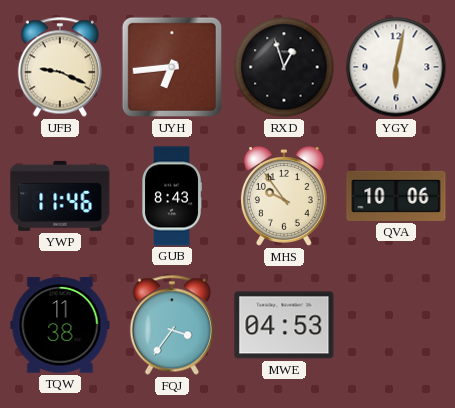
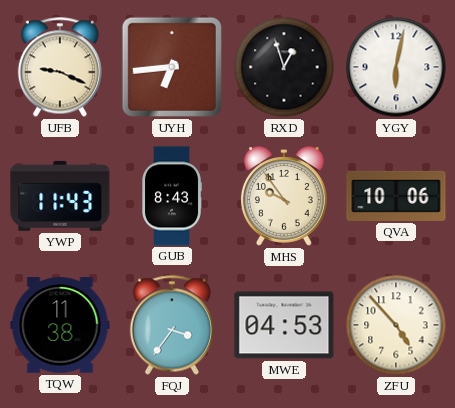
YWP: 11:46 -> 11:43 (60, 196)
ZFU: none -> 4:53 (396, 325)
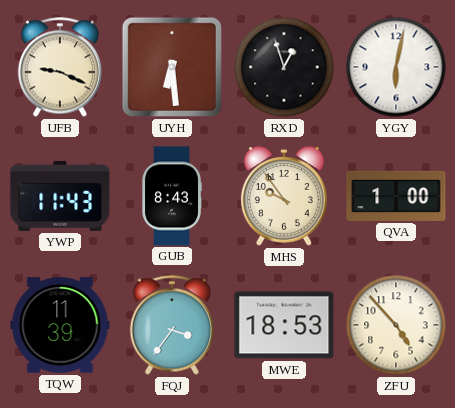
UYH: 6:44 -> 6:29 (172, 67)
QVA: 10:06 -> 1:00 (396, 196)
TQW: 11:38 -> 11:39 (60, 325)
MWE: 04:53 -> 18:53 (284, 325)
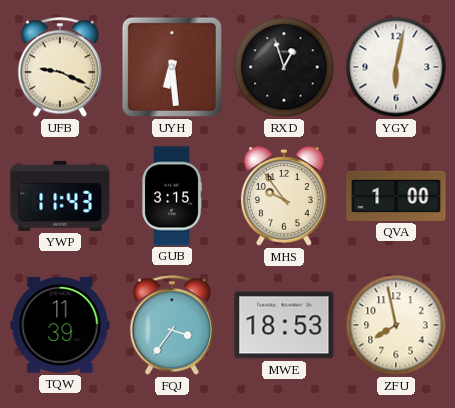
GUB: 8:43 -> 3:15 (172, 196)
ZFU: 4:53 -> 7:58 (396, 325)
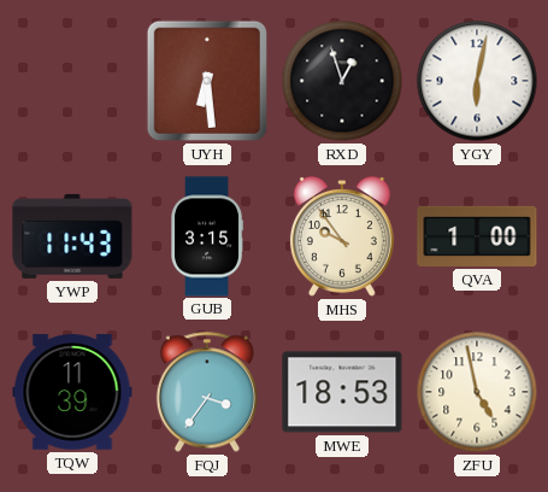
UFB: 9:19 -> none (60, 67)
ZFU: 7:58 -> 4:58 (477, 392)
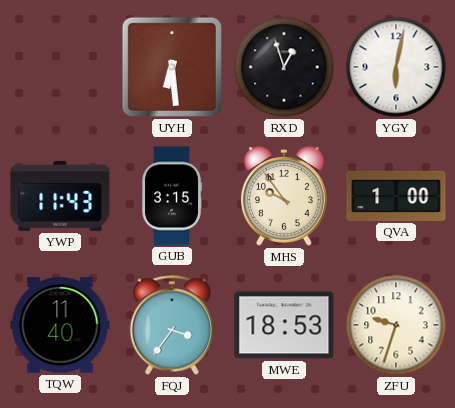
TQW: 11:39 -> 11:40 (60, 325)
ZFU: 4:58 -> 9:33 (396, 325)
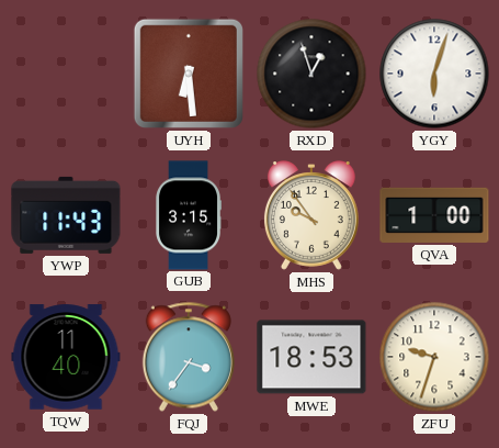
YGY: 6:02 -> 6:03 (434, 74)
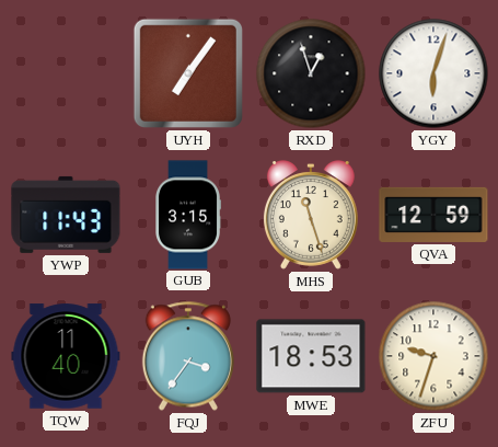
UYH: 6:29 -> 7:06 (188, 73)
MHS: 9:54 -> 11:27 (311, 215)
QVA: 1:00 -> 12:59 (433, 215)
